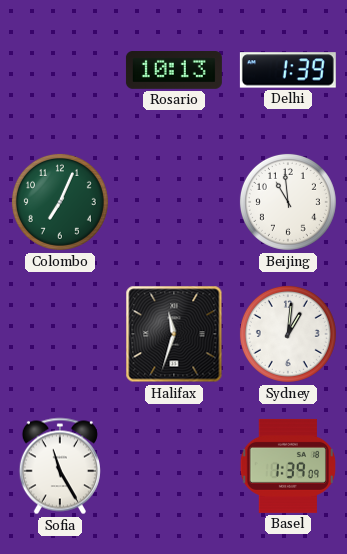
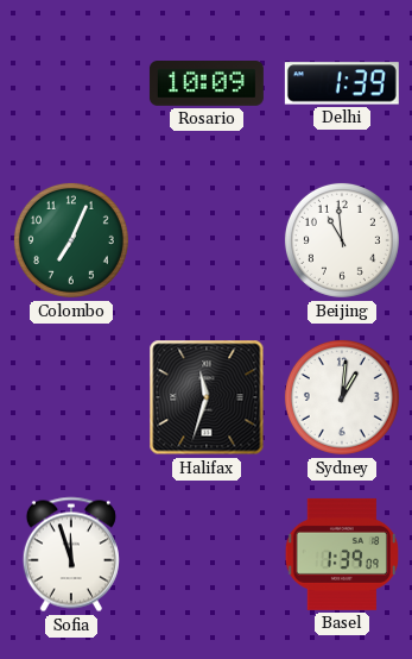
Rosario: 10:13 -> 10:09 (207, 84)
Sofia: 11:25 -> 11:57 (71, 554)
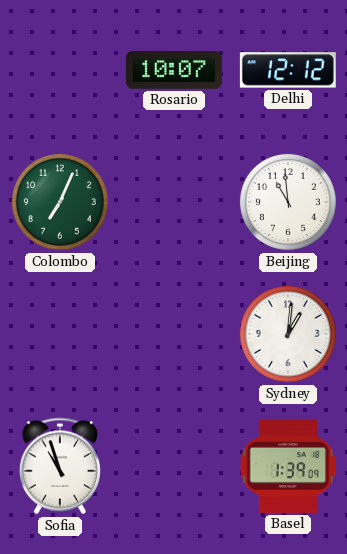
Rosario: 10:09 -> 10:07 (174, 71)
Delhi: 1:39 -> 12:12 (288, 70)
Halifax: 11:33 -> none (207, 397)
Sofia: 11:57 -> 10:57 (60, 466)
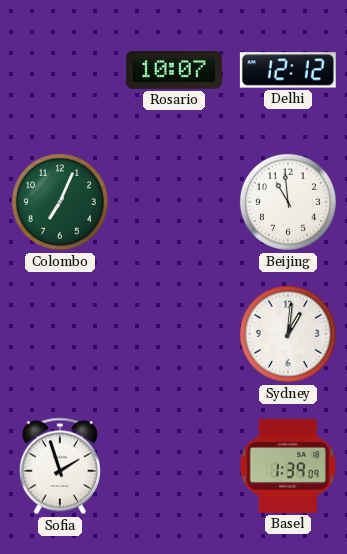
Sofia: 10:57 -> 1:57 (60, 466)
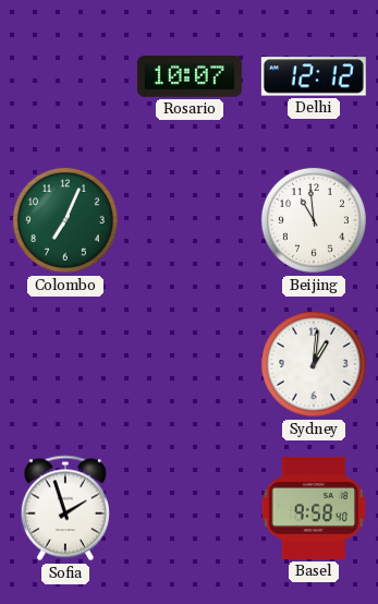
Basel: 1:39 -> 9:58 (313, 508)
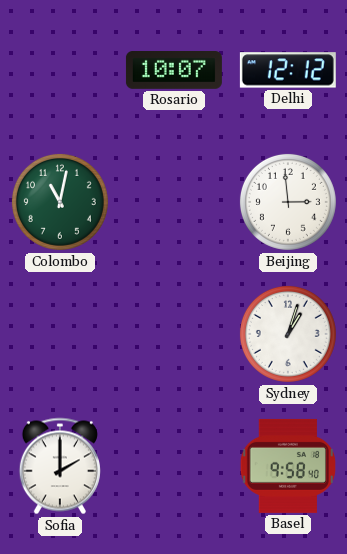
Colombo: 7:04 -> 11:02 (60, 202)
Beijing: 10:59 -> 2:59 (288, 202)
Sydney: 1:01 -> 1:03 (288, 334)
Sofia: 1:57 -> 2:00 (60, 466)
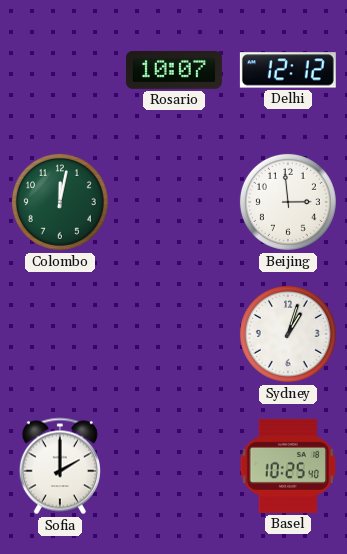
Colombo: 11:02 -> 12:02 (60, 202)
Basel: 9:58 -> 10:25 (287, 466)
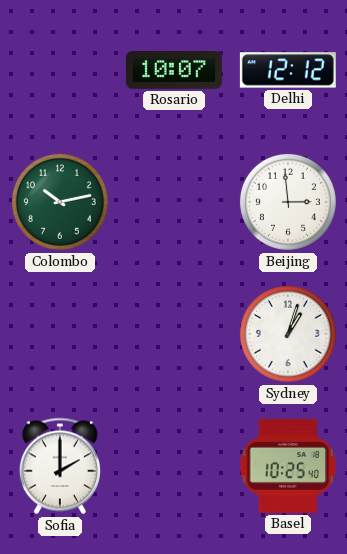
Colombo: 12:02 -> 10:13 (60, 202)
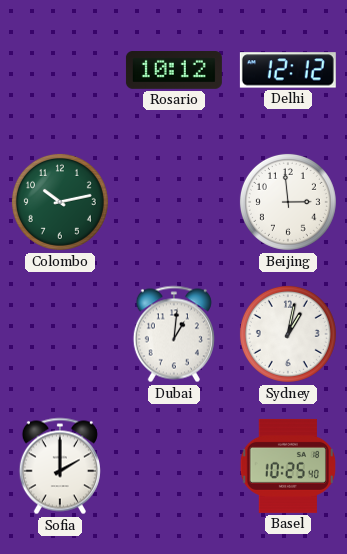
Rosario: 10:07 -> 10:12 (174, 71)
Dubai: none -> 1:01 (174, 334)
Sydney: 1:03 -> 1:02 (288, 334)
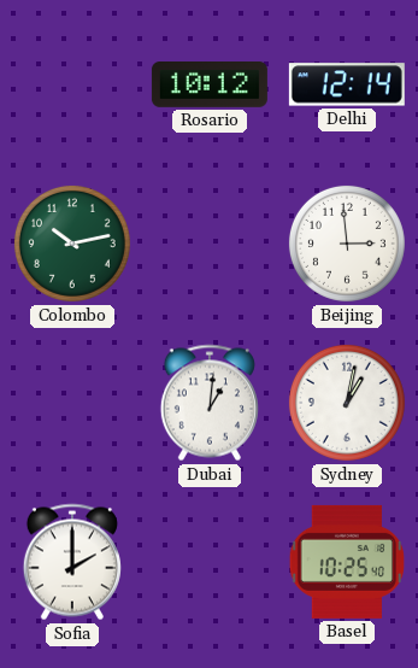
Delhi: 12:12 -> 12:14 (347, 84)
